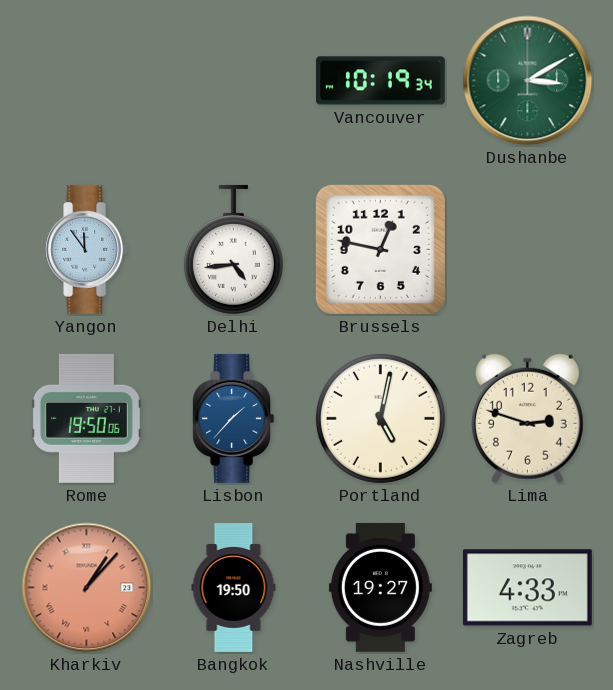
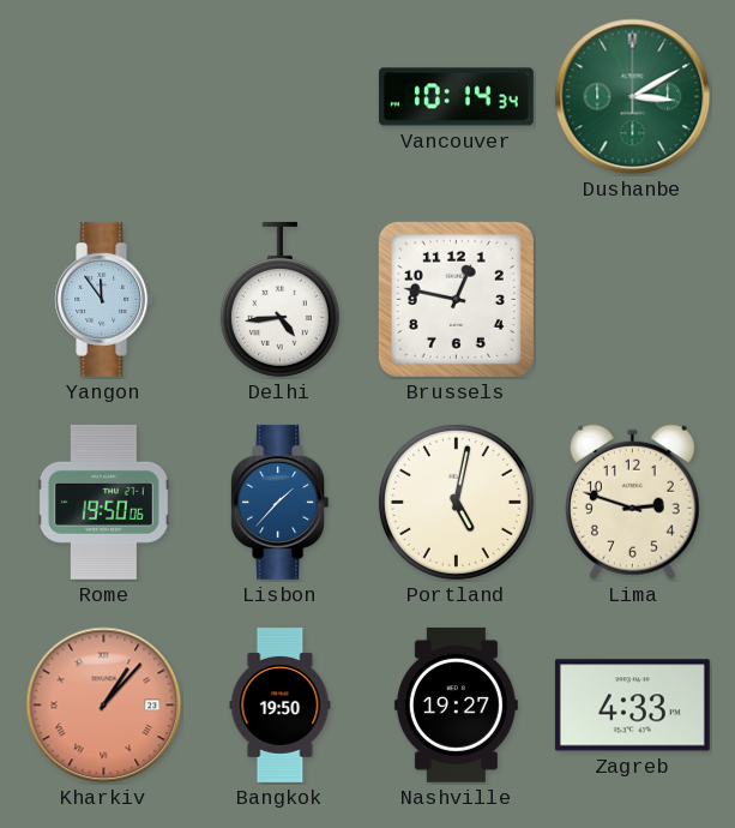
Vancouver: 10:19 -> 10:14 (456, 97)
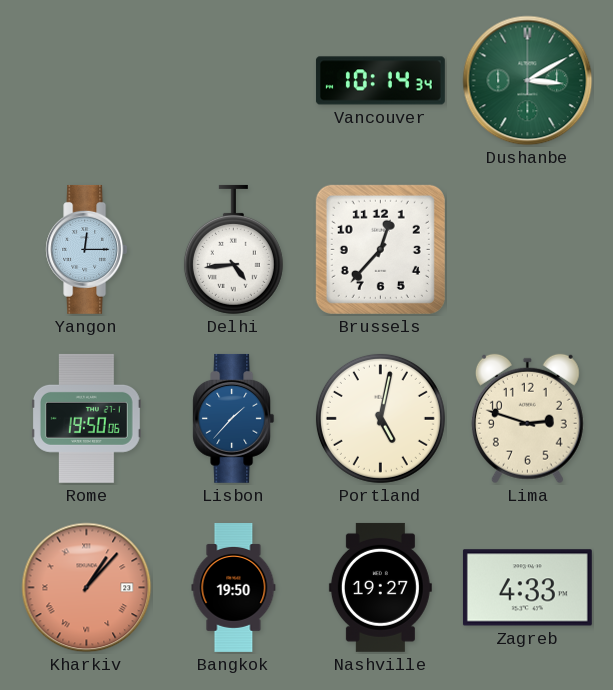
Yangon: 11:54 -> 12:15 (87, 249)
Brussels: 12:47 -> 12:37 (380, 249)
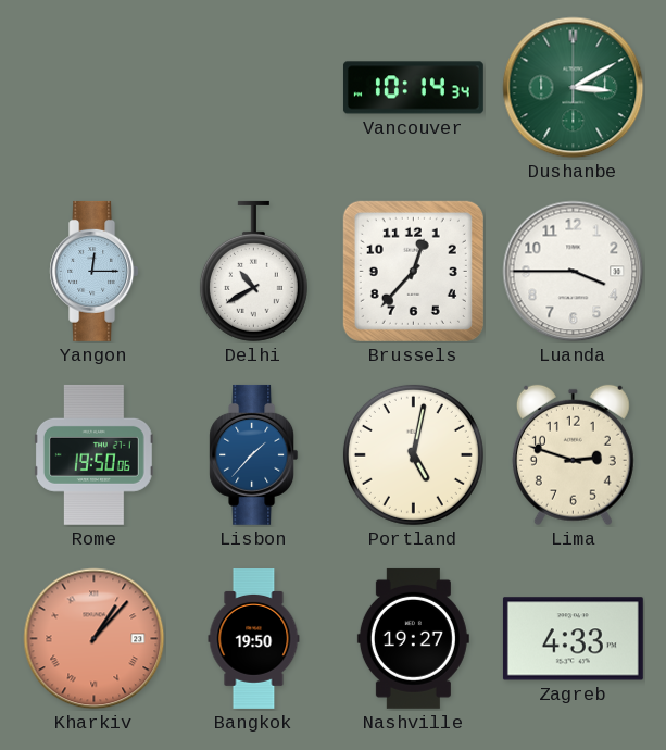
Delhi: 4:44 -> 10:40 (253, 271)
Luanda: none -> 3:45 (574, 272)
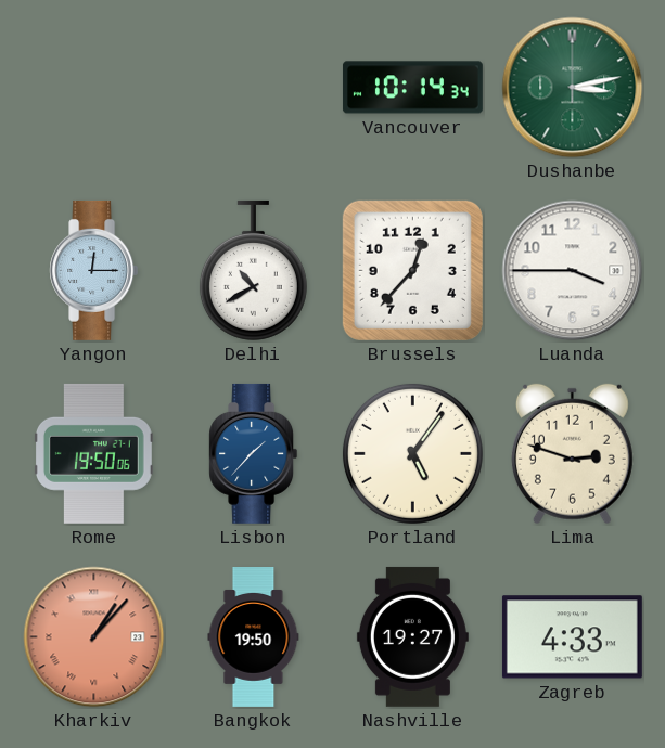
Dushanbe: 3:10 -> 3:13 (573, 88)
Portland: 5:02 -> 5:06 (412, 453)
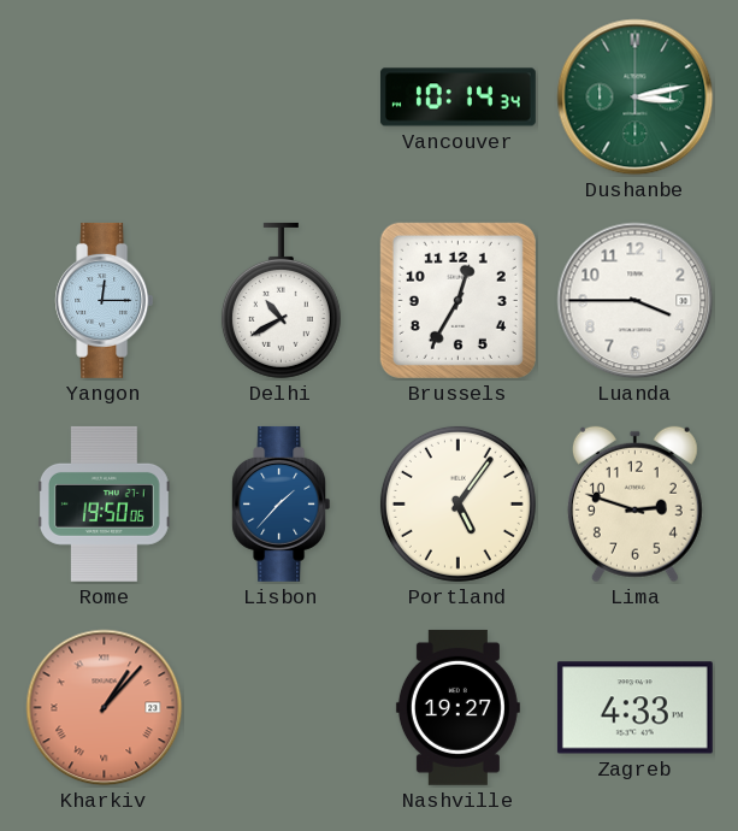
Brussels: 12:37 -> 12:35 (457, 300)
Bangkok: 19:50 -> none (254, 637)
